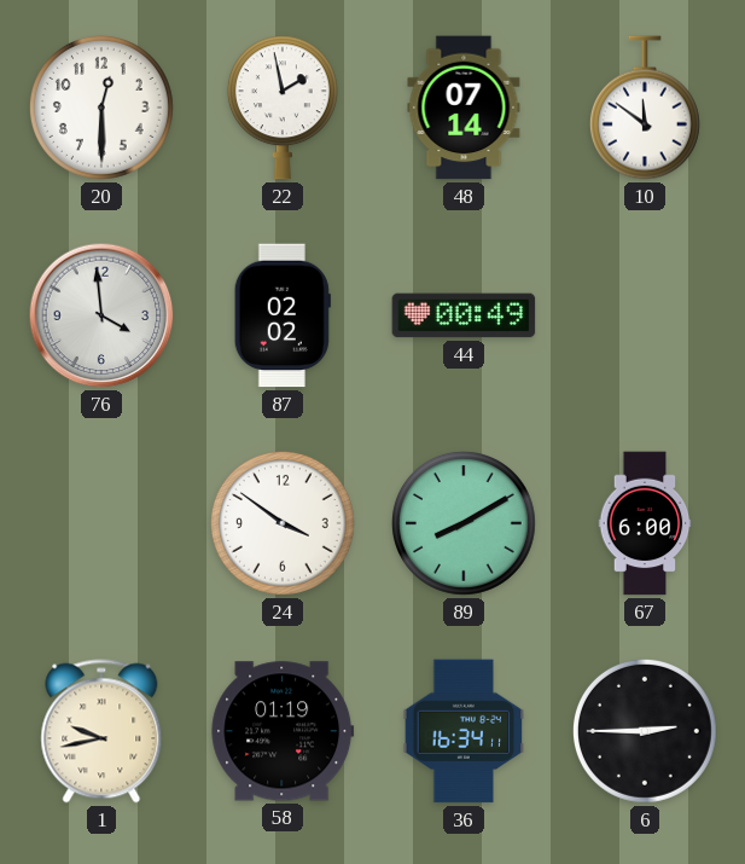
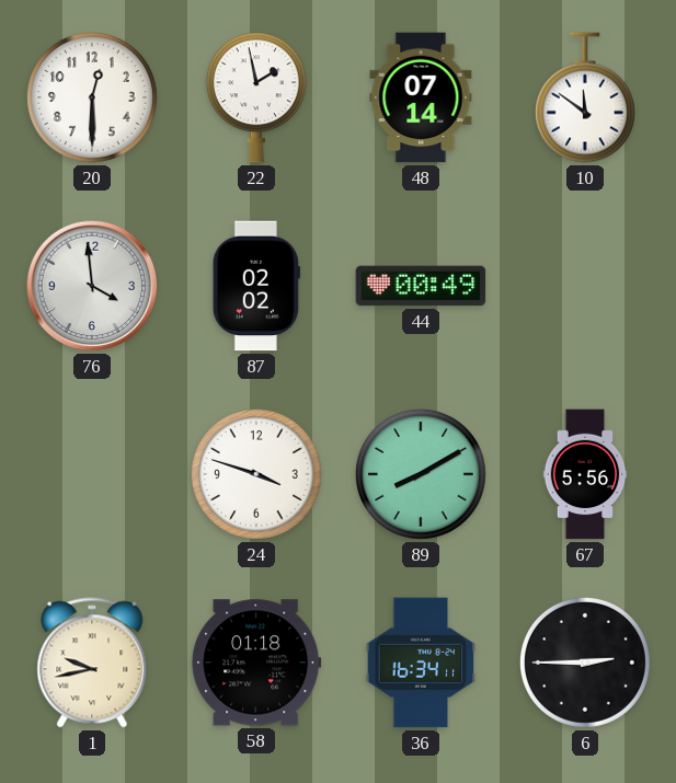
24: 3:51 -> 3:48 (256, 474)
67: 6:00 -> 5:56 (585, 474)
58: 01:19 -> 01:18 (256, 663)
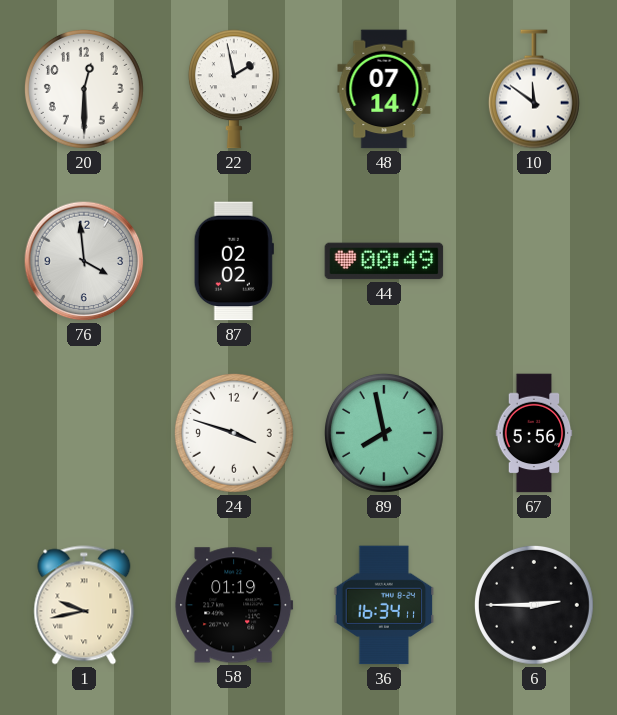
89: 8:10 -> 7:58 (384, 433)
58: 01:18 -> 01:19 (234, 605)
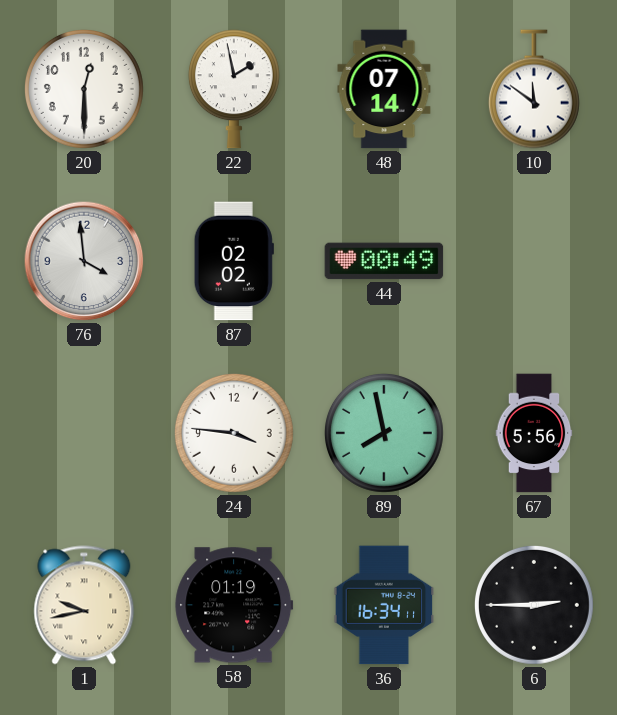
24: 3:48 -> 3:46 (234, 433)
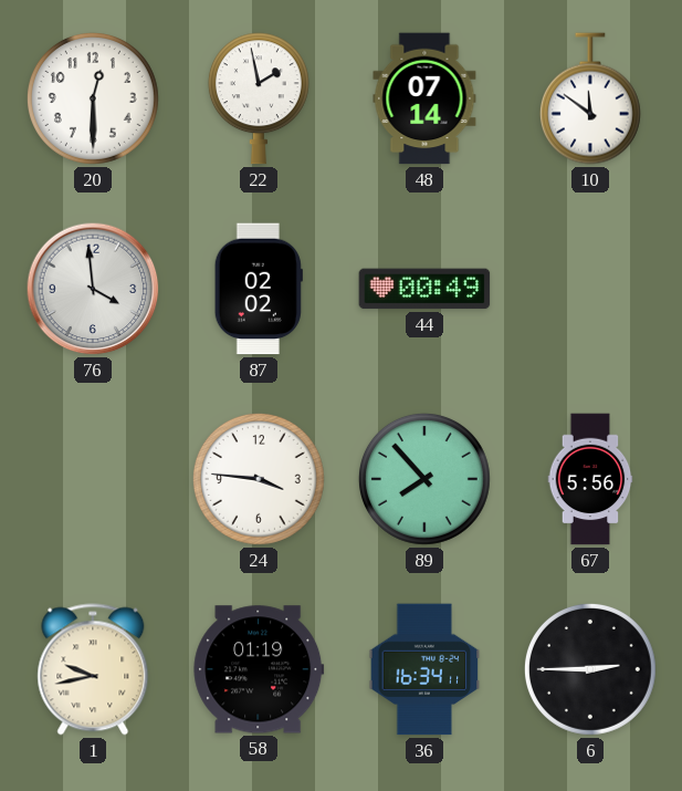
89: 7:58 -> 7:53 (424, 479)
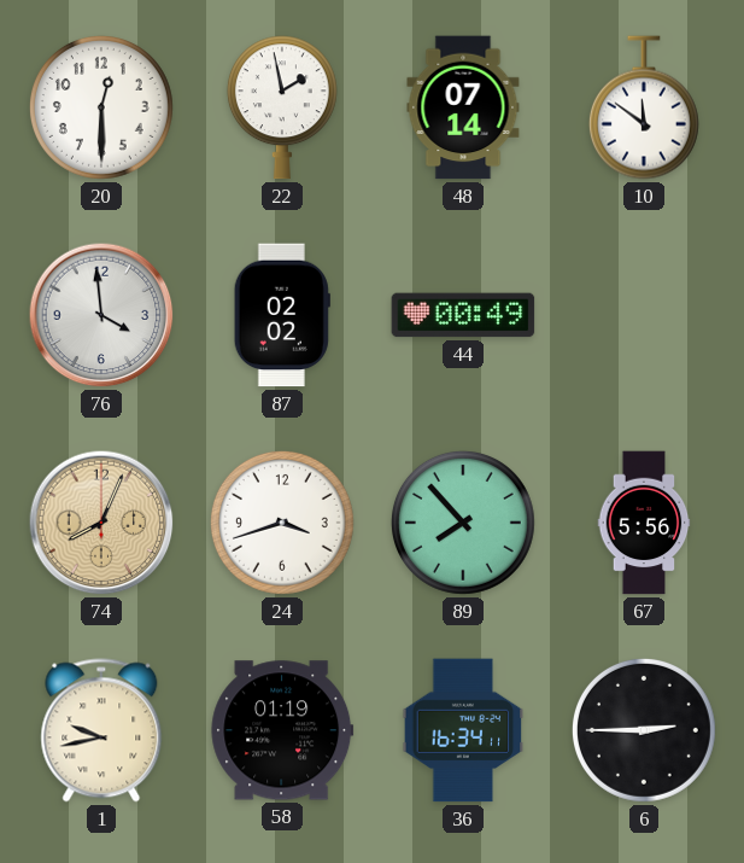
74: none -> 8:04 (101, 523)
24: 3:46 -> 3:42 (282, 523)
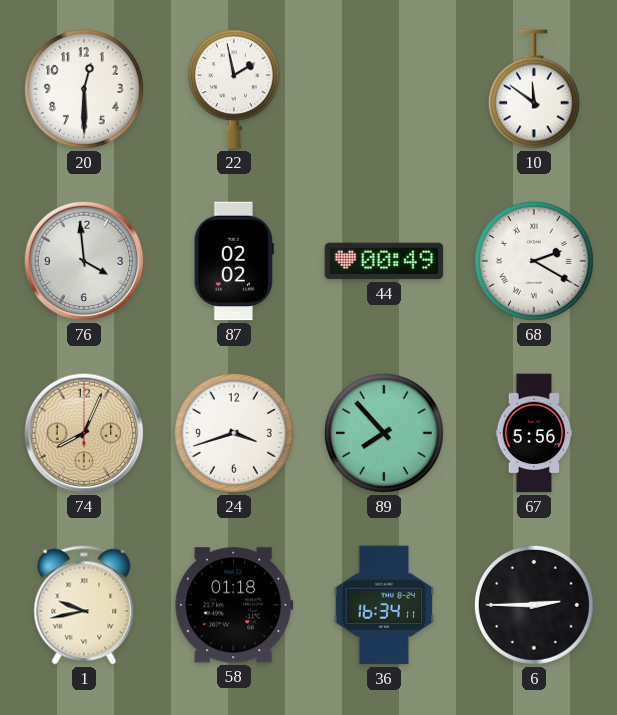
48: 07:14 -> none (463, 107)
68: none -> 2:20 (534, 261)
58: 01:19 -> 01:18 (234, 605)
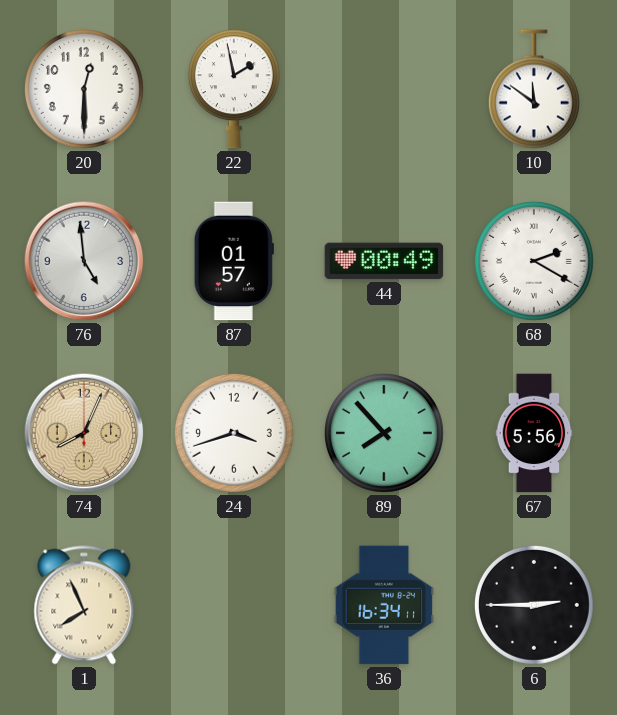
76: 3:59 -> 4:59 (84, 261)
87: 02:02 -> 01:57 (234, 261)
1: 9:43 -> 7:56 (84, 605)
58: 01:18 -> none (234, 605)
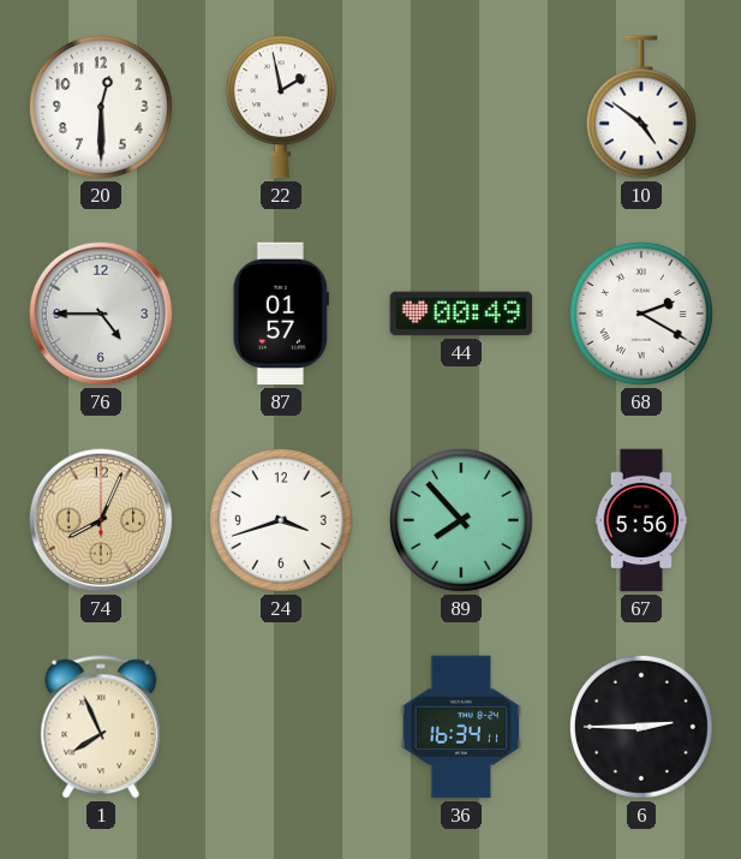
10: 11:51 -> 4:51 (641, 107)
76: 4:59 -> 4:45 (101, 314)
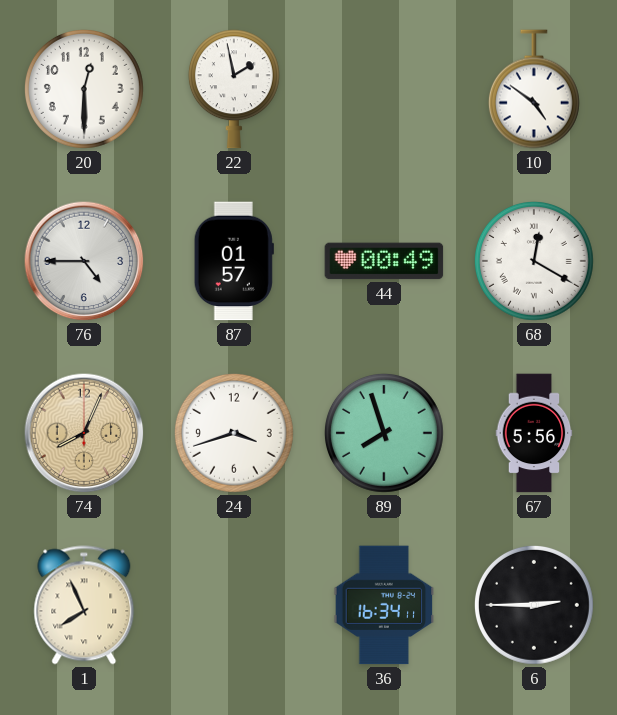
68: 2:20 -> 12:20 (534, 261)
89: 7:53 -> 7:57 (384, 433)
